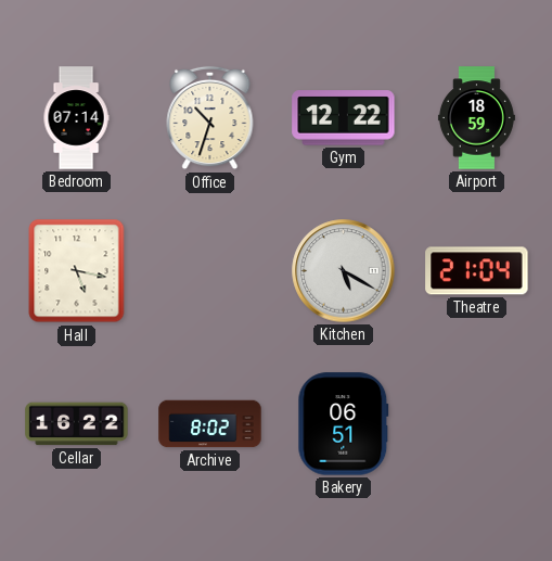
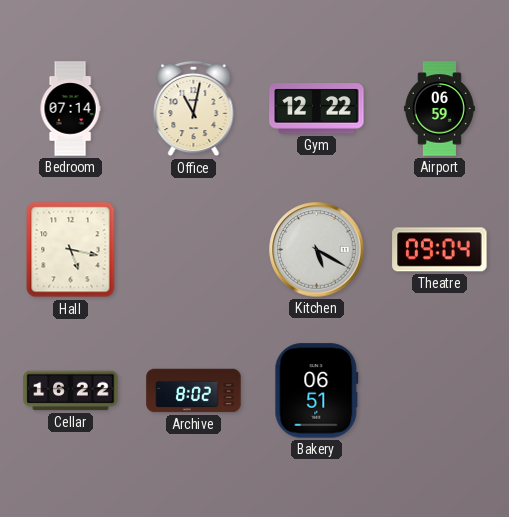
Office: 10:33 -> 11:02 (194, 109)
Airport: 18:59 -> 06:59 (439, 109)
Theatre: 21:04 -> 09:04 (440, 250)
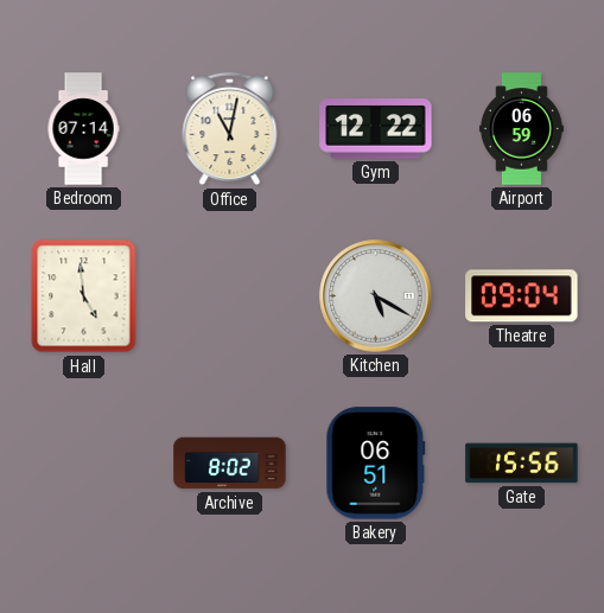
Hall: 5:17 -> 4:59 (84, 296)
Cellar: 16:22 -> none (71, 391)
Gate: none -> 15:56 (522, 464)
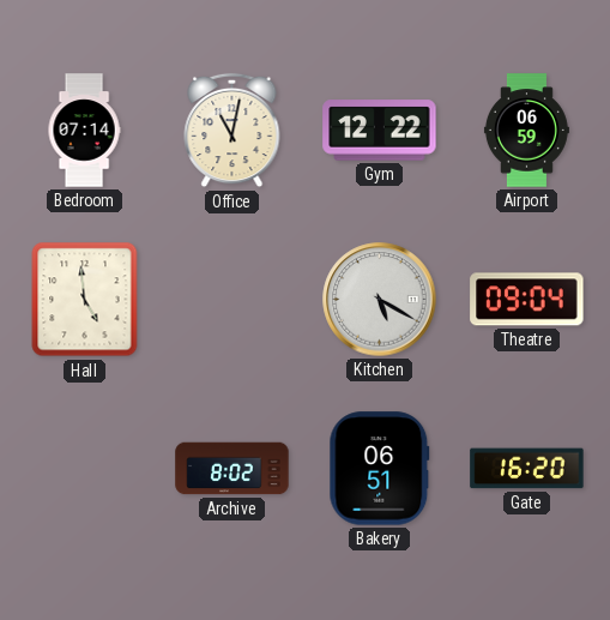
Gate: 15:56 -> 16:20 (527, 469)
